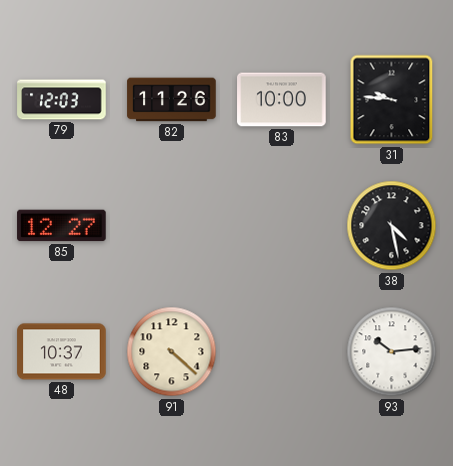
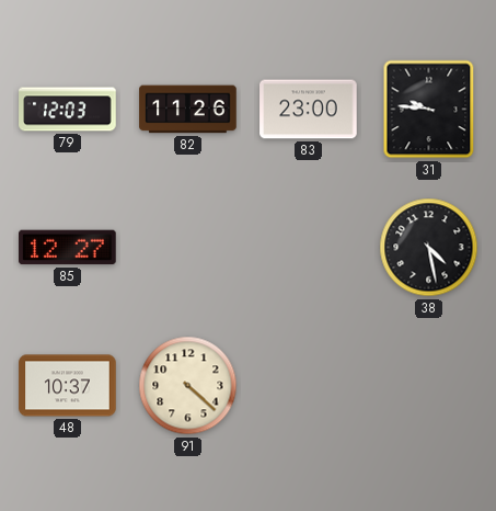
83: 10:00 -> 23:00 (309, 110)
93: 10:14 -> none (392, 352)
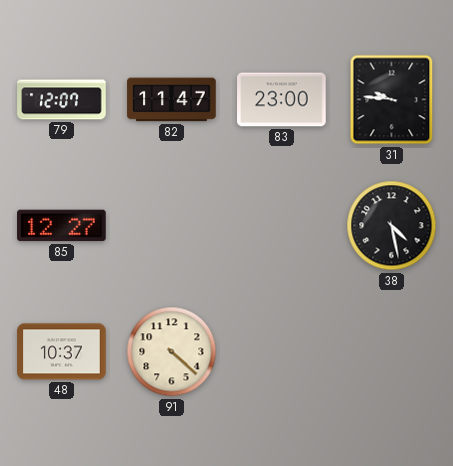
79: 12:03 -> 12:07 (62, 100)
82: 11:26 -> 11:47 (172, 100)
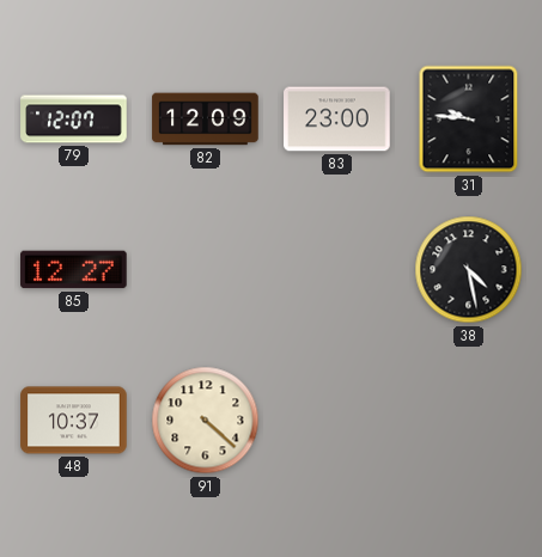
82: 11:47 -> 12:09 (206, 120)
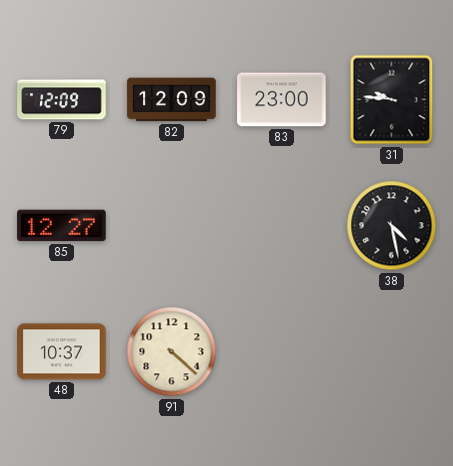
79: 12:07 -> 12:09 (62, 100)
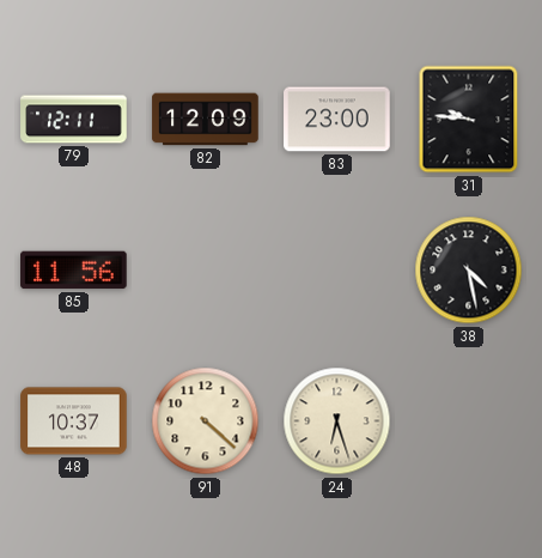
79: 12:09 -> 12:11 (74, 120)
85: 12:27 -> 11:56 (74, 271)
24: none -> 6:27 (337, 421)
